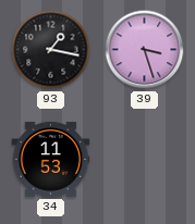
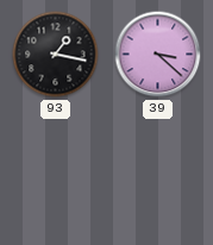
39: 3:27 -> 3:22 (158, 55)
34: 11:53 -> none (51, 159)
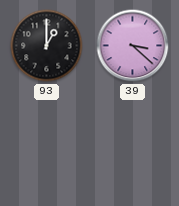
93: 1:17 -> 1:00 (47, 46)
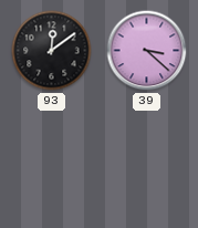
93: 1:00 -> 12:09 (52, 51)
